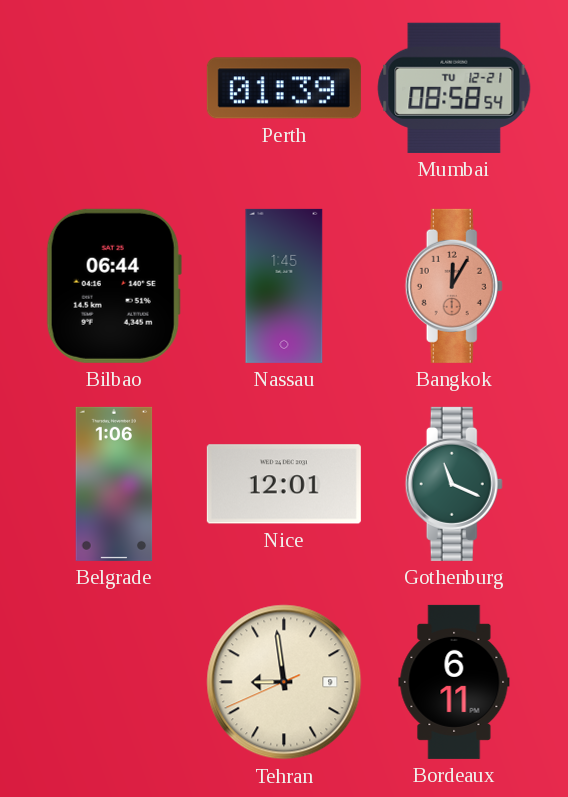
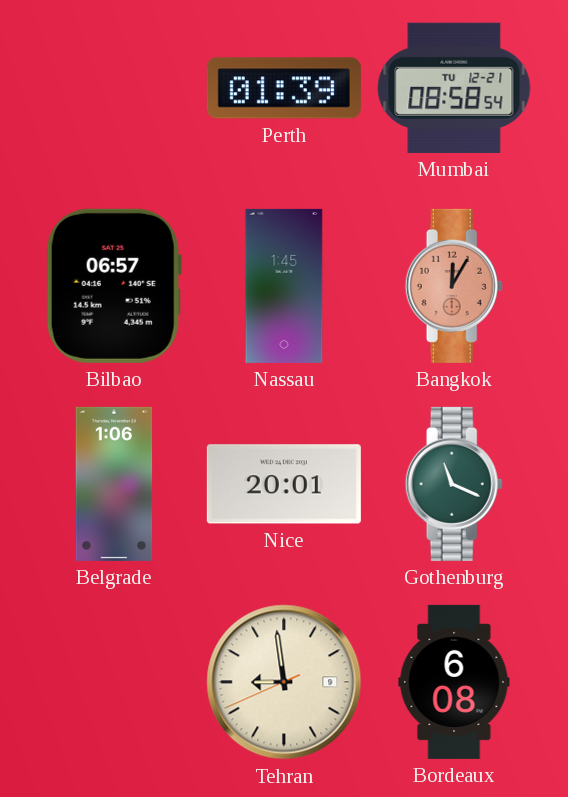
Bilbao: 06:44 -> 06:57 (114, 286)
Nice: 12:01 -> 20:01 (284, 484)
Bordeaux: 6:11 -> 6:08 (454, 682)
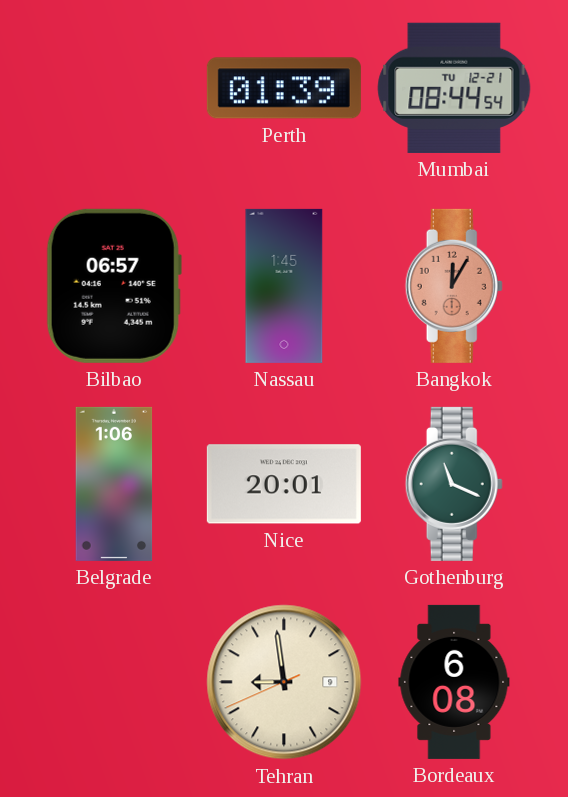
Mumbai: 08:58 -> 08:44 (454, 88)
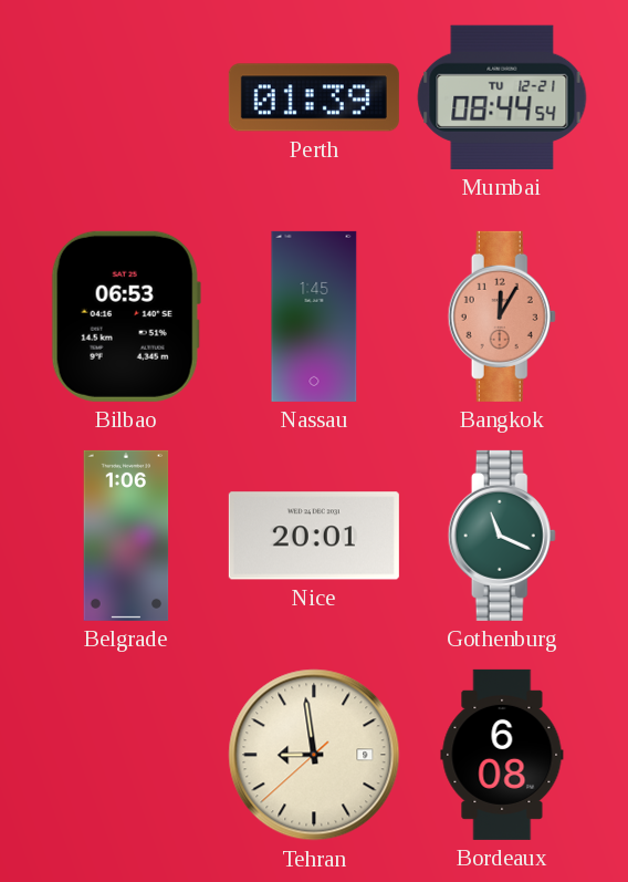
Bilbao: 06:57 -> 06:53 (126, 317)
Tehran: 8:58:41 -> 8:58:38 (314, 755)
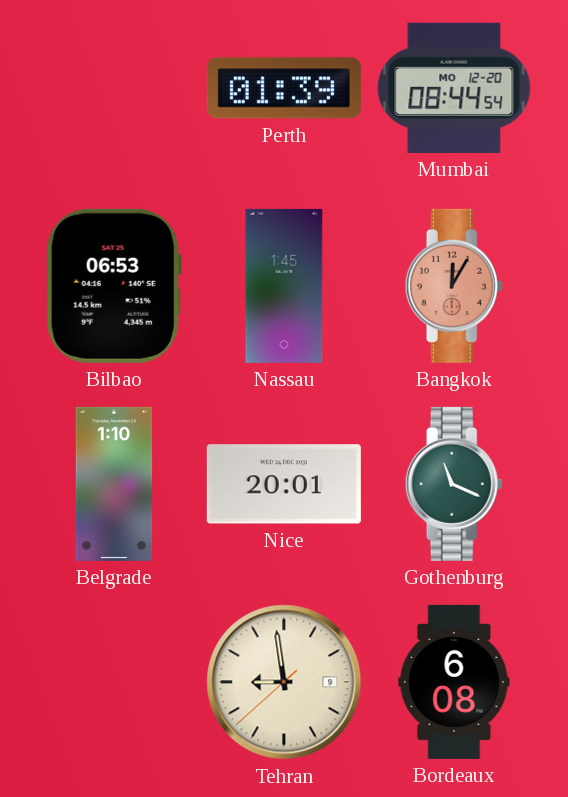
Mumbai date: TU 12-21 -> MO 12-20 (454, 88)
Belgrade: 1:06 -> 1:10 (114, 484)
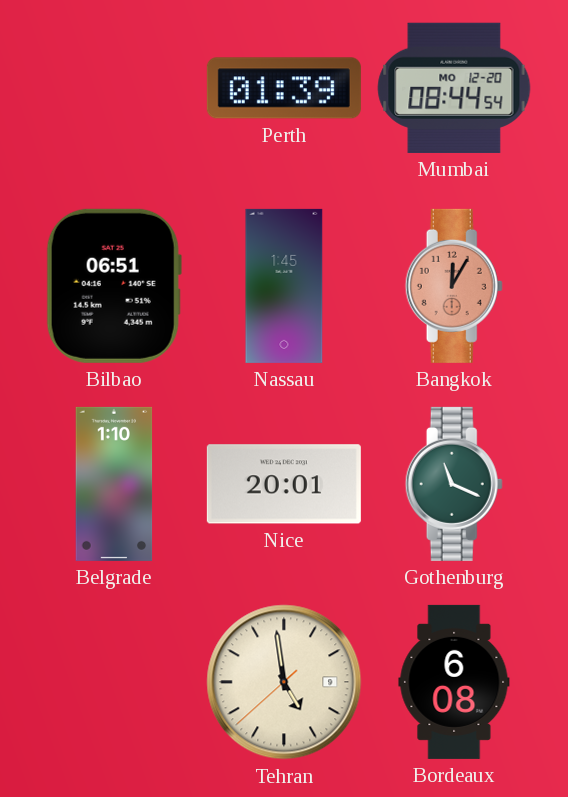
Bilbao: 06:53 -> 06:51 (114, 286)
Tehran: 8:58 -> 4:58 (284, 682)
